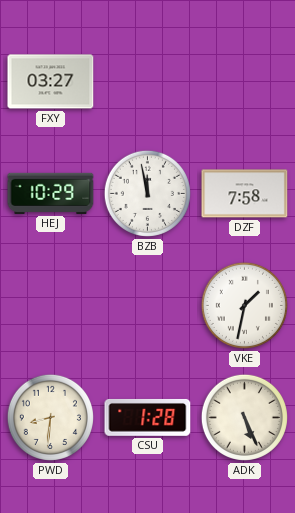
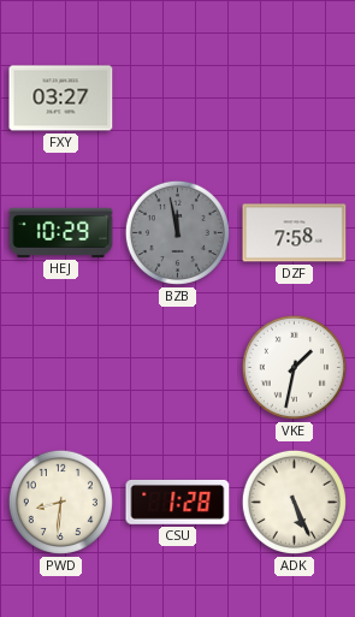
BZB dial: white -> grey (177, 232)
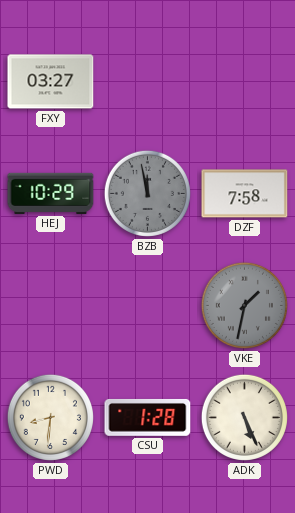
VKE dial: white -> grey (244, 305)
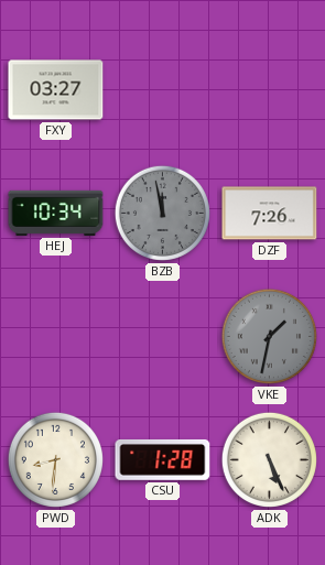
HEJ: 10:29 -> 10:34 (56, 213)
DZF: 7:58 -> 7:26 (270, 214)
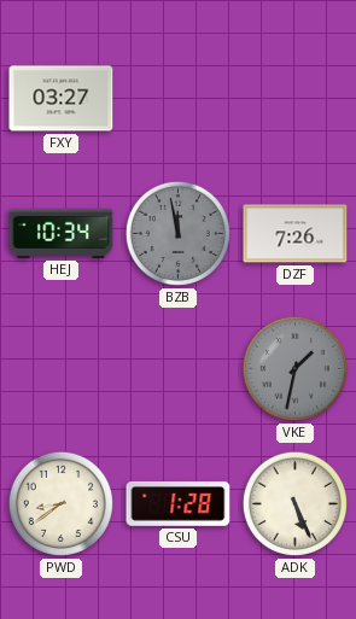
PWD: 8:31 -> 8:39 (60, 503)
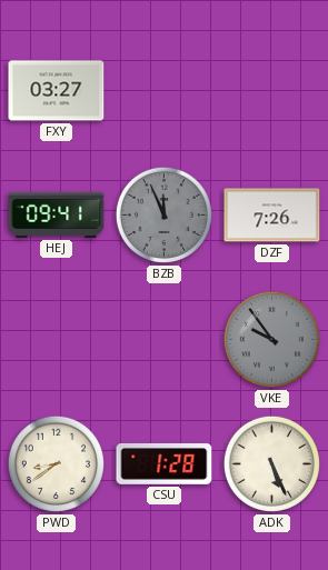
HEJ: 10:34 -> 09:41 (57, 214)
BZB: 11:58 -> 11:56 (163, 214)
VKE: 1:32 -> 9:54 (271, 339)
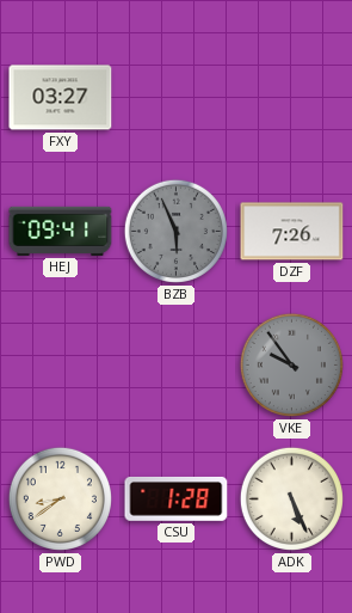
BZB: 11:56 -> 5:56 (175, 231)
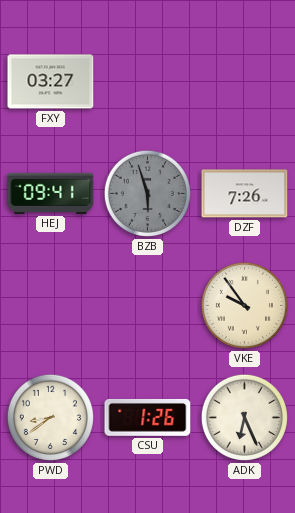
BZB: 5:56 -> 5:57 (147, 193)
VKE dial: grey -> cream (244, 305)
CSU: 1:28 -> 1:26 (148, 418)
ADK: 5:26 -> 6:26 (244, 417)
